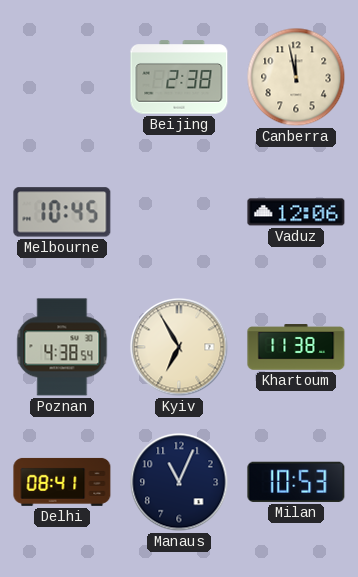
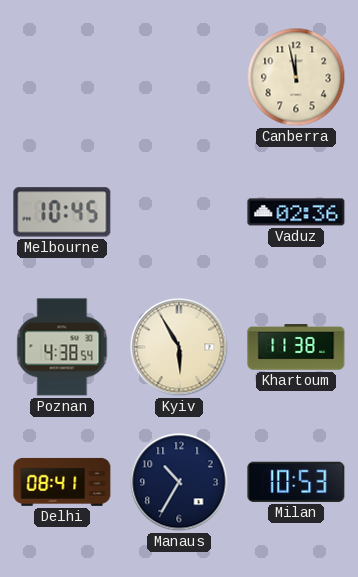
Beijing: 2:38 -> none (179, 77)
Vaduz: 12:06 -> 02:36 (296, 212)
Kyiv: 6:55 -> 5:55 (179, 347)
Manaus: 11:04 -> 10:35 (179, 482)
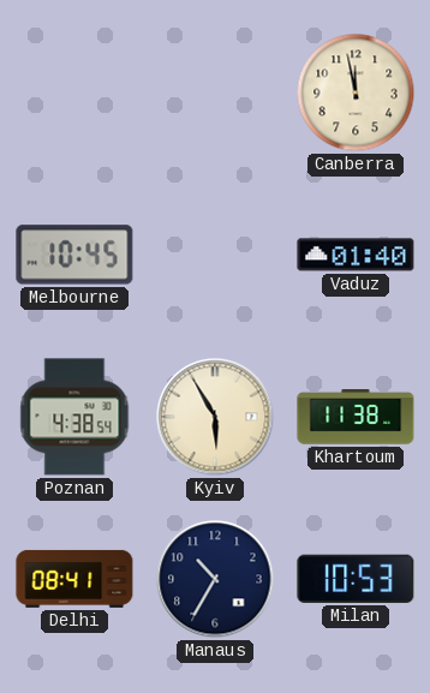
Vaduz: 02:36 -> 01:40 (356, 255)
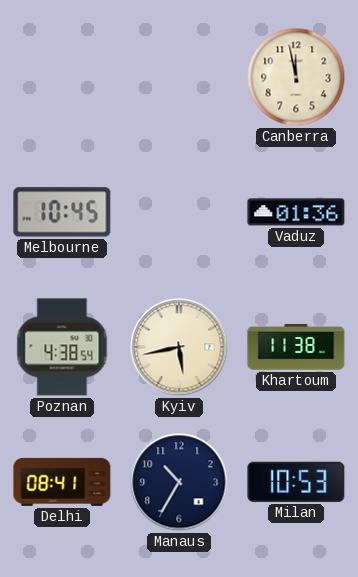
Vaduz: 01:40 -> 01:36 (296, 212)
Kyiv: 5:55 -> 5:43 (179, 347)
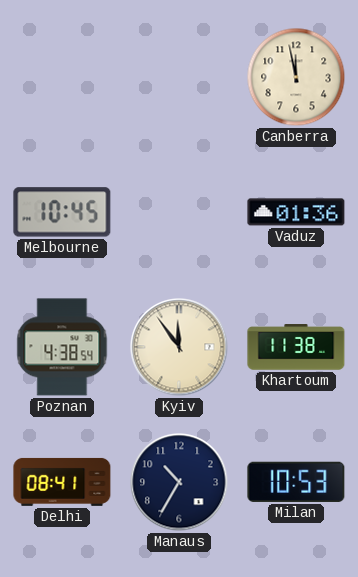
Kyiv: 5:43 -> 11:54 (179, 347)
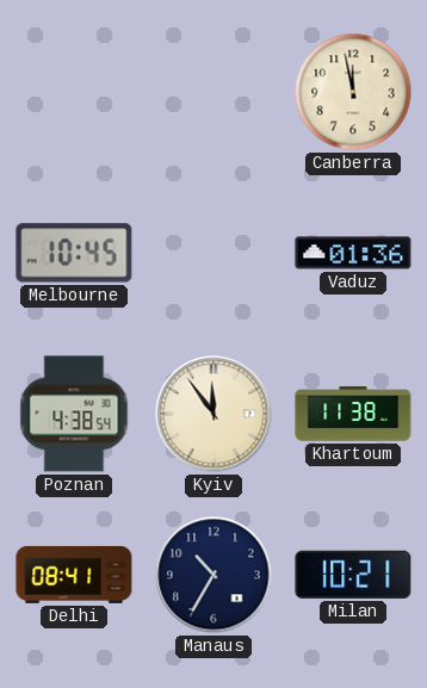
Milan: 10:53 -> 10:21 (353, 575)
